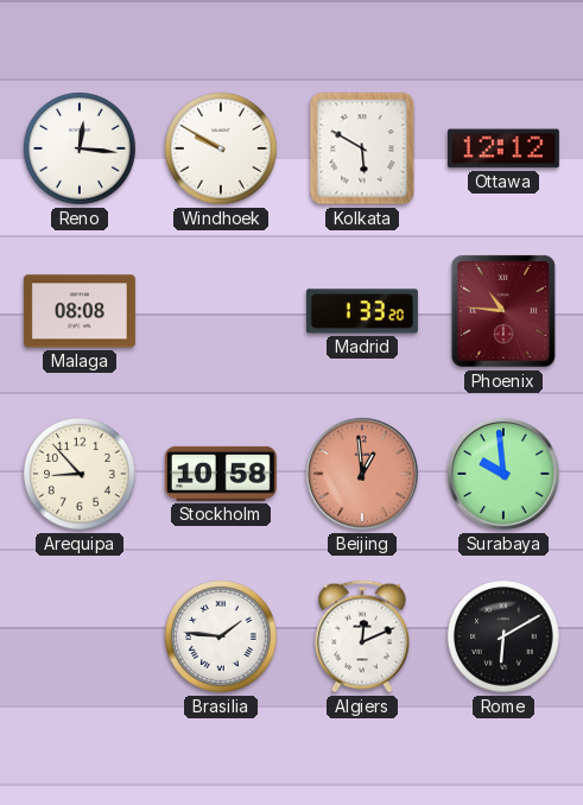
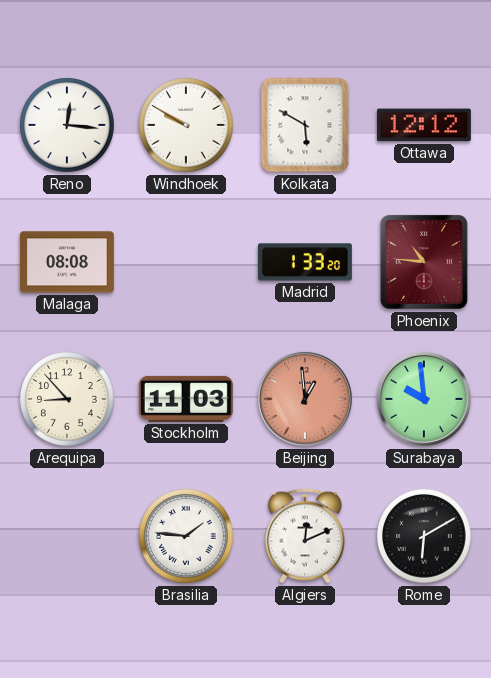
Stockholm: 10:58 -> 11:03 (186, 399)
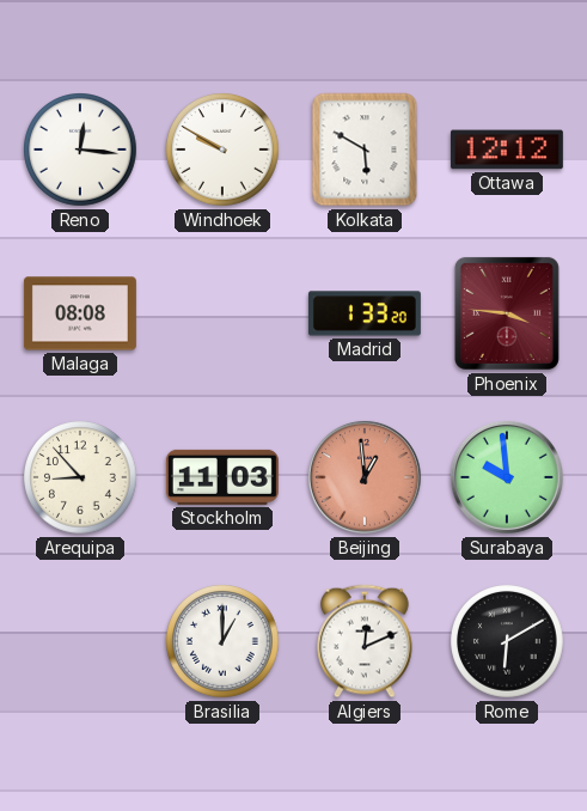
Phoenix: 10:46 -> 3:46 (507, 313)
Brasilia: 1:46 -> 1:00 (224, 642)
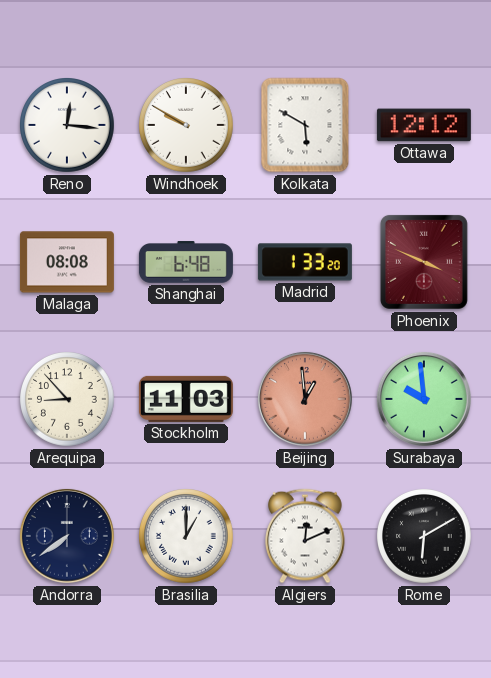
Shanghai: none -> 6:48 (186, 262)
Phoenix: 3:46 -> 3:49 (424, 262)
Andorra: none -> 7:39 (67, 536)
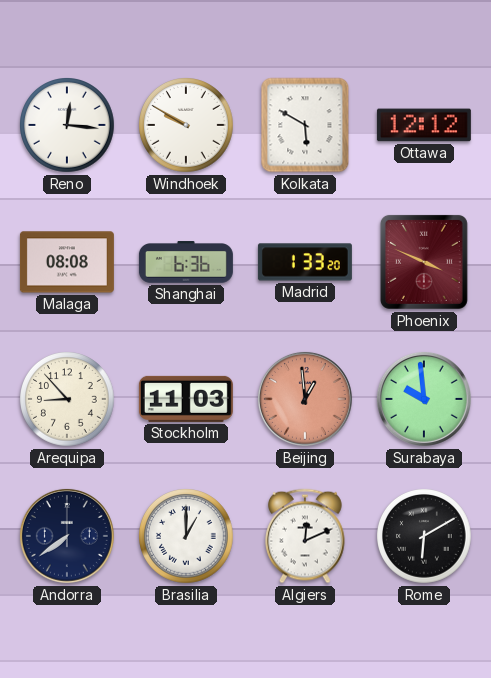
Shanghai: 6:48 -> 6:36 (186, 262)
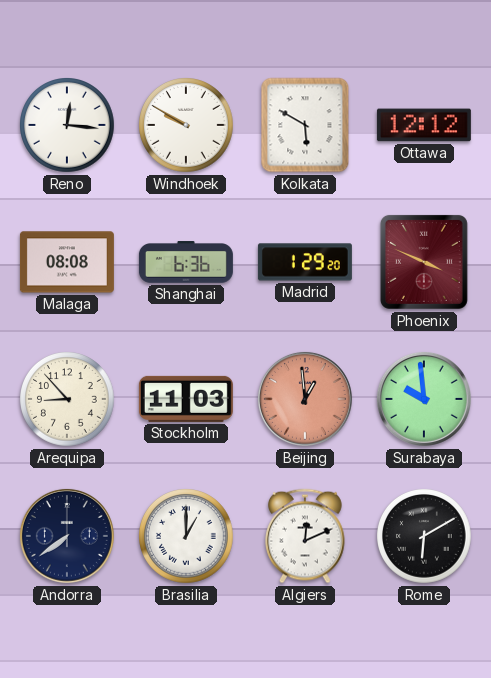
Madrid: 1:33 -> 1:29 (305, 262)
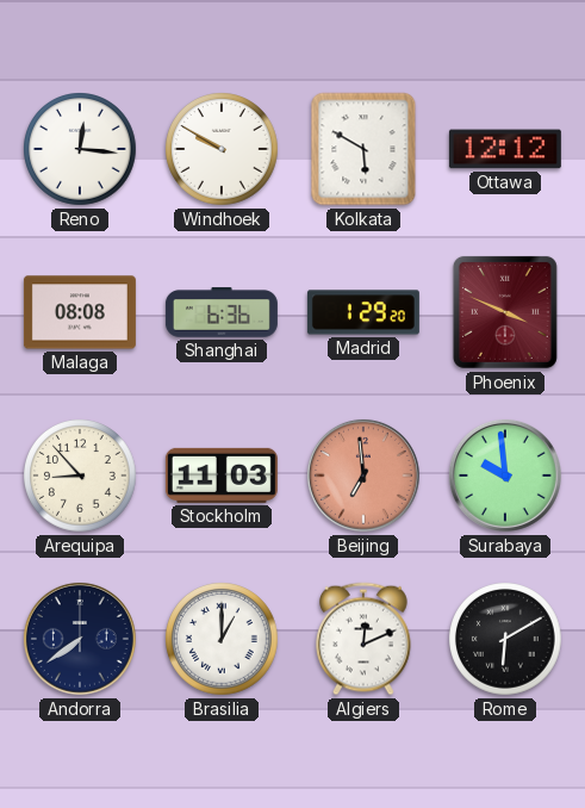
Beijing: 12:59 -> 6:59 (363, 476)
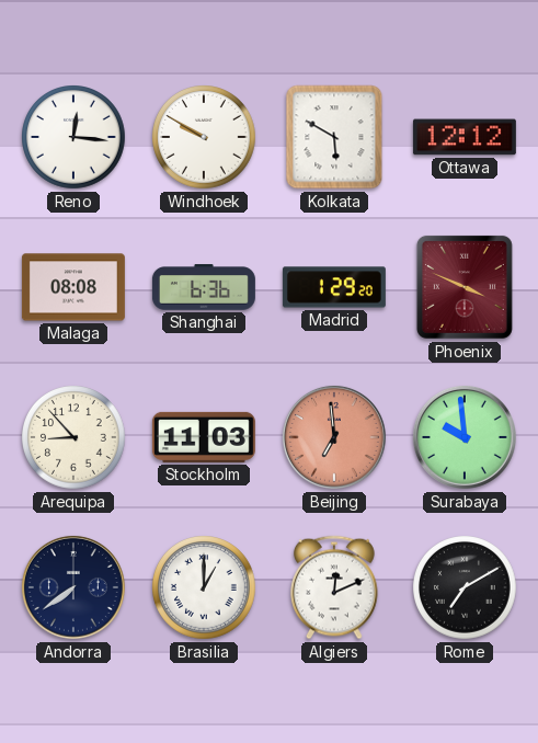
Rome: 6:10 -> 7:10 (466, 588)
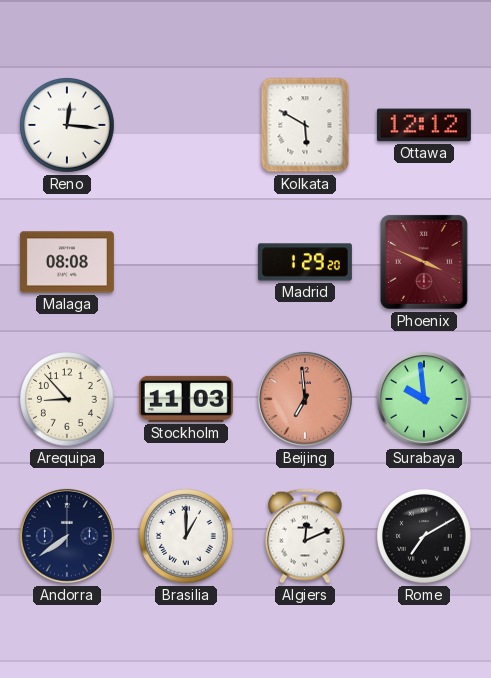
Windhoek: 9:50 -> none (205, 138)
Shanghai: 6:36 -> none (204, 287)
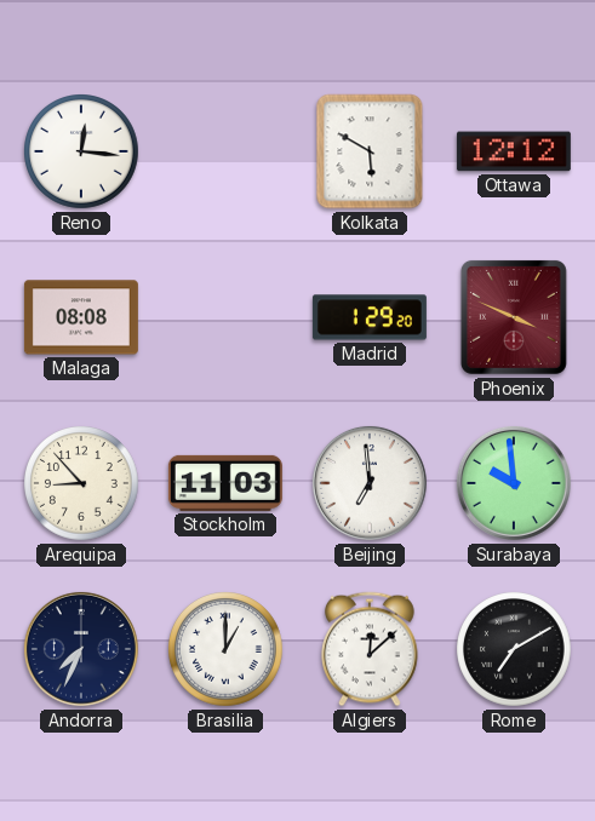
Beijing dial: salmon -> white (370, 483)
Andorra: 7:39 -> 7:34 (81, 649)
Algiers: 12:11 -> 12:08 (371, 649)
